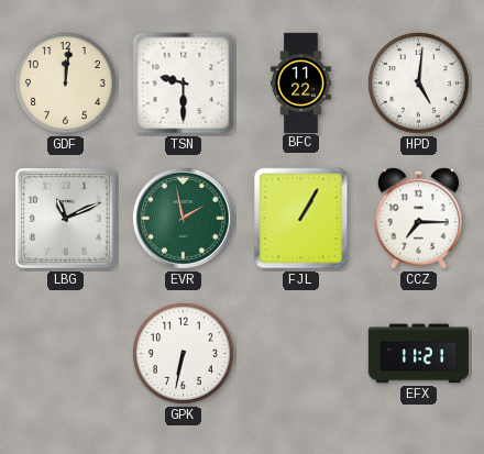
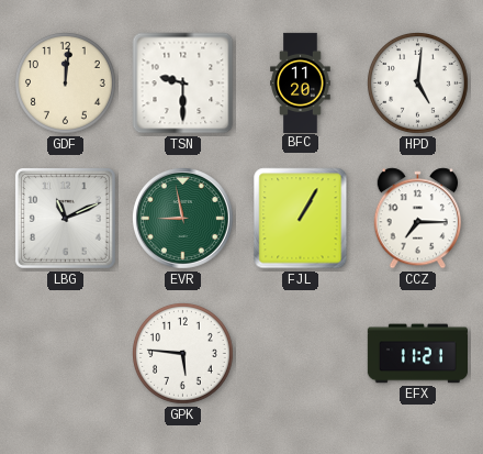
BFC: 11:22 -> 11:20 (301, 82)
EVR: 1:58 -> 8:58 (182, 218)
GPK: 6:32 -> 5:46 (183, 354)
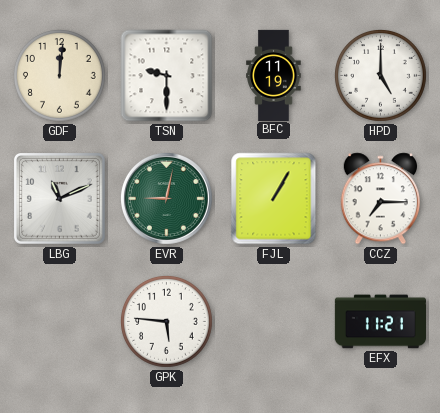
BFC: 11:20 -> 11:19 (274, 75)
HPD: 5:01 -> 5:00 (381, 76)
EVR: 8:58 -> 9:02 (166, 198)
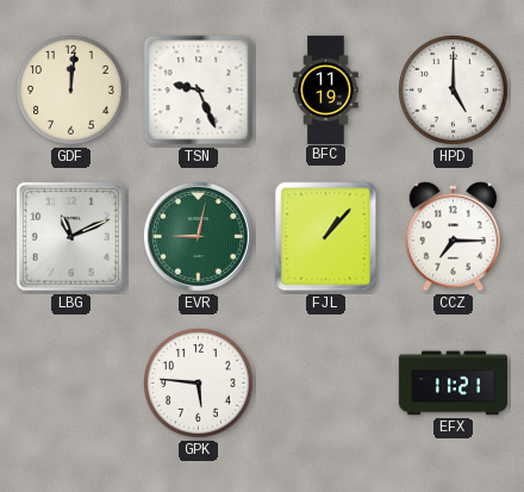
TSN: 9:30 -> 9:26 (199, 91)
FJL: 1:05 -> 1:07 (326, 237)
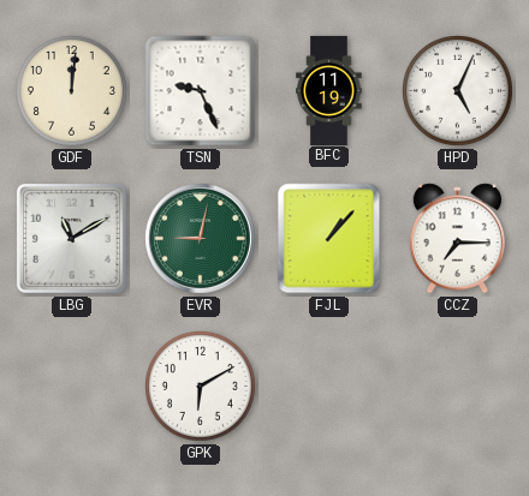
HPD: 5:00 -> 5:04 (458, 91)
LBG: 11:11 -> 11:10 (71, 238)
GPK: 5:46 -> 6:10 (201, 387)
EFX: 11:21 -> none (453, 384)
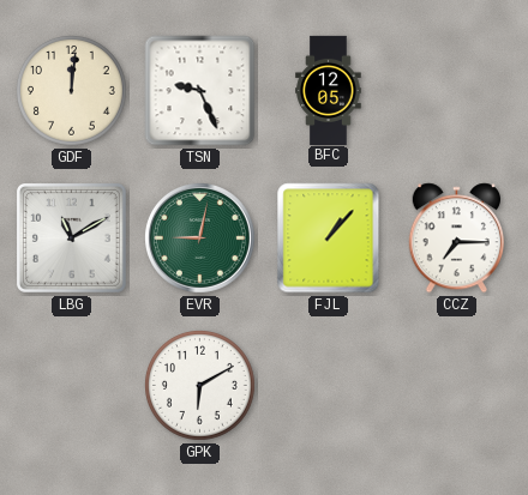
BFC: 11:19 -> 12:05 (329, 90)
HPD: 5:04 -> none (458, 91)
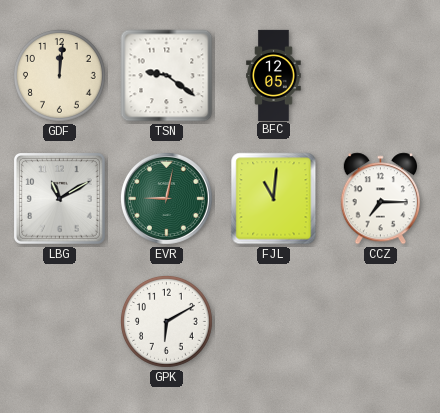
TSN: 9:26 -> 9:21 (167, 76)
FJL: 1:07 -> 11:01 (274, 199)
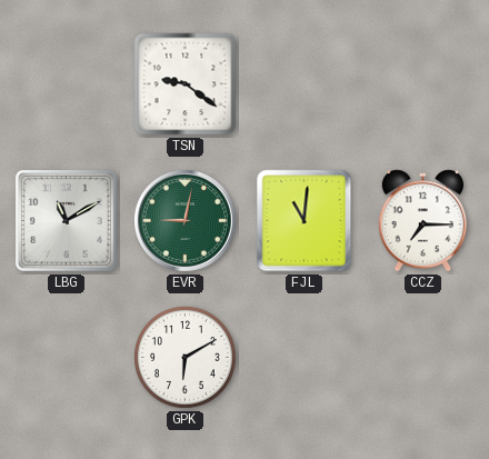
GDF: 12:01 -> none (60, 76)
BFC: 12:05 -> none (274, 75)
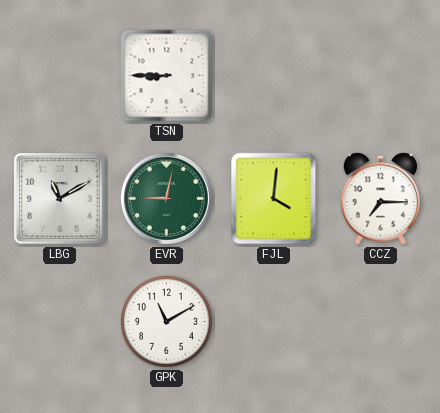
TSN: 9:21 -> 8:45 (167, 76)
FJL: 11:01 -> 4:01 (274, 199)
GPK: 6:10 -> 11:10 (167, 322)
